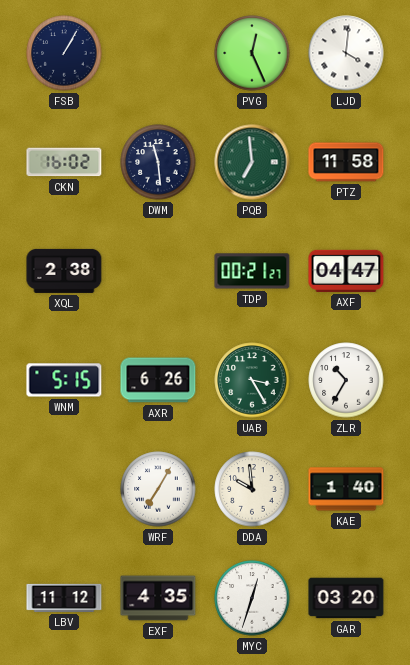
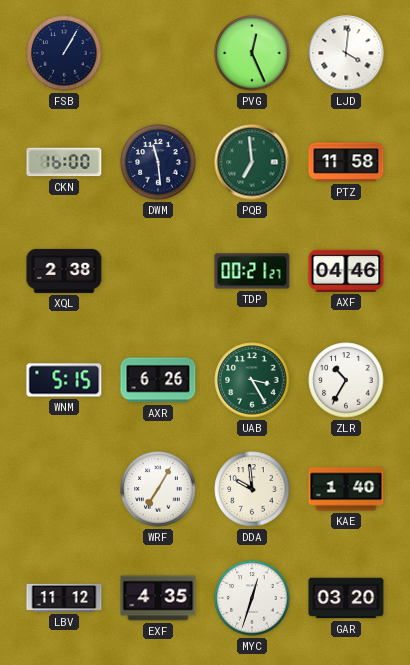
CKN: 16:02 -> 16:00 (64, 162)
AXF: 04:47 -> 04:46 (346, 271)
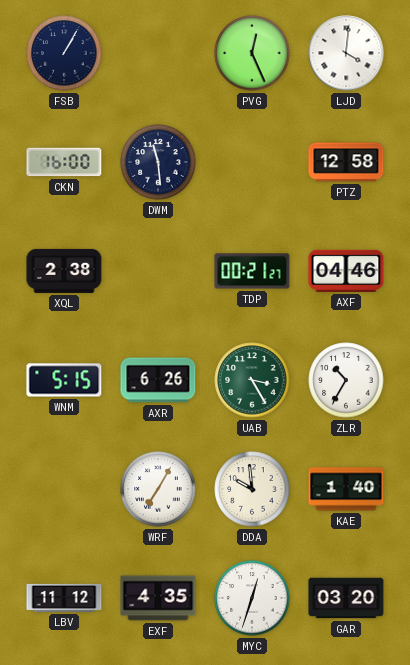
PQB: 6:59 -> none (252, 162)
PTZ: 11:58 -> 12:58 (346, 162)
